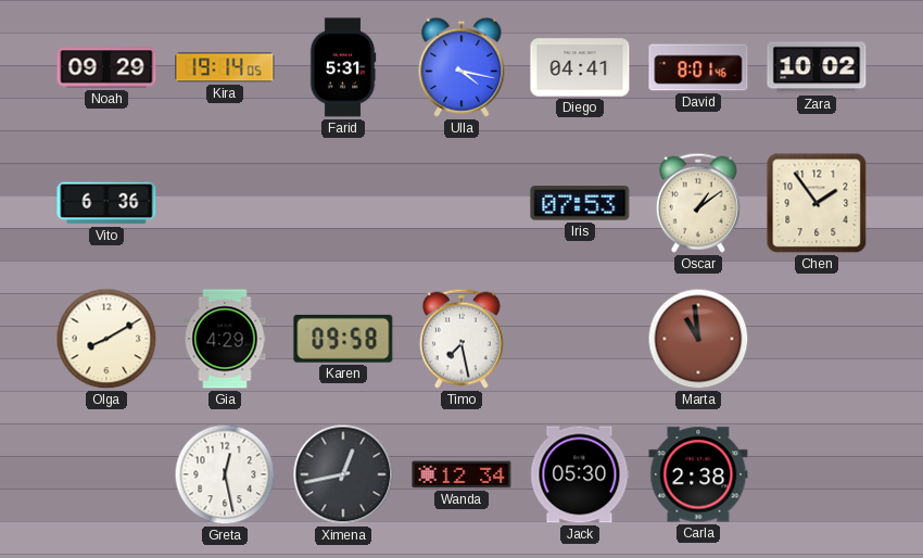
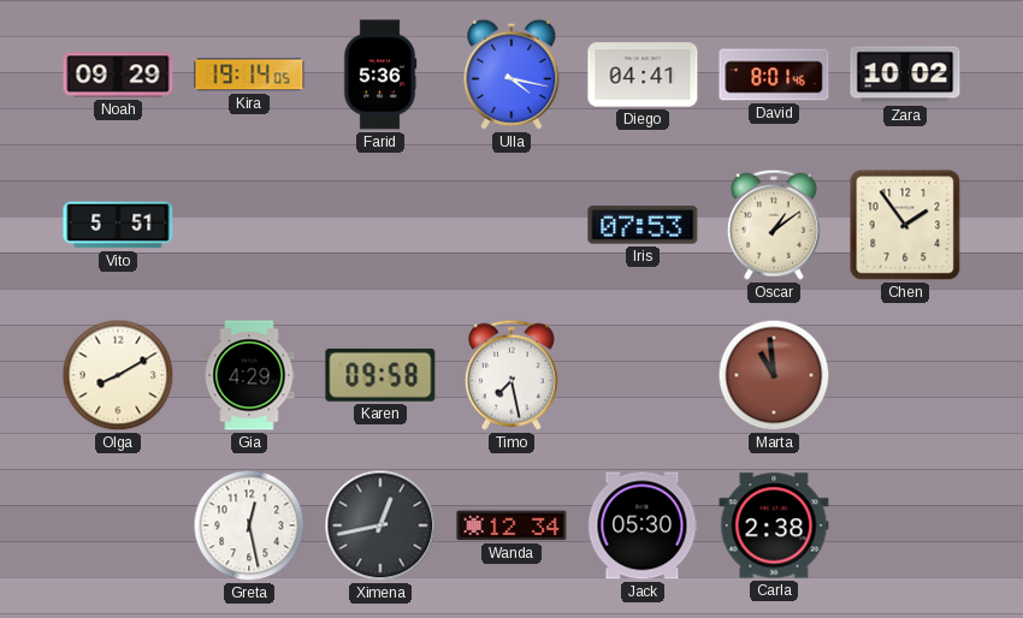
Farid: 5:31 -> 5:36 (380, 75)
Vito: 6:36 -> 5:51 (118, 225)
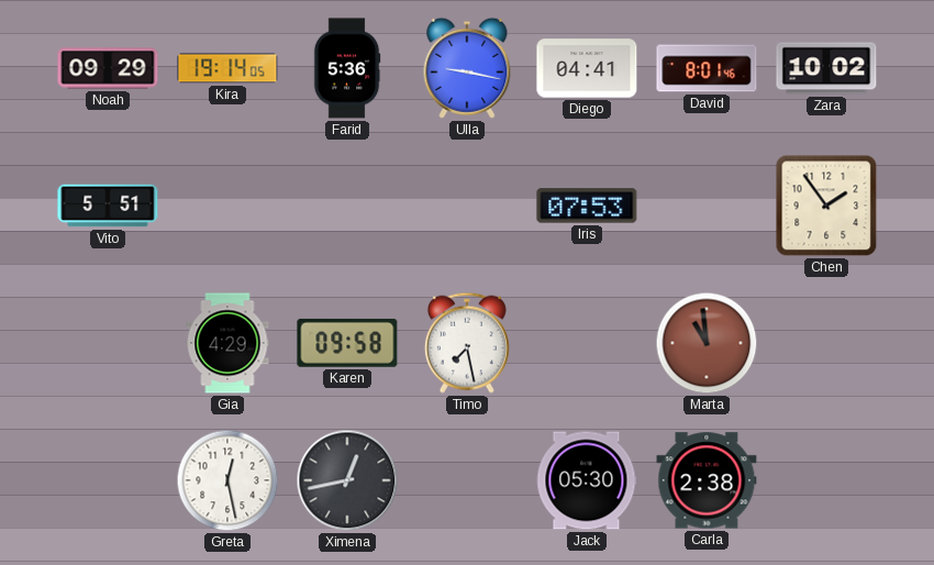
Ulla: 4:17 -> 9:17 (467, 68)
Oscar: 1:09 -> none (774, 225)
Olga: 8:10 -> none (118, 375)
Wanda: 12:34 -> none (512, 525)
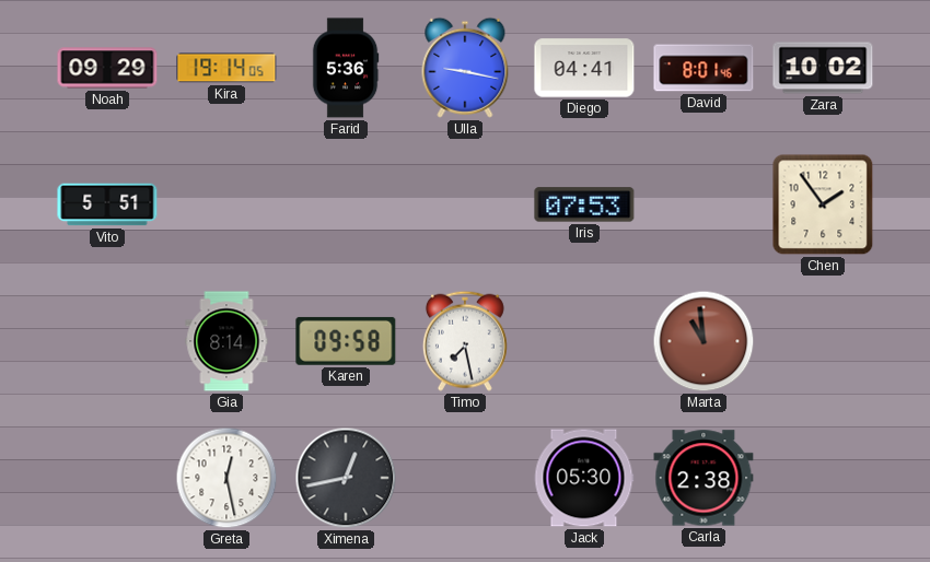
Gia: 4:29 -> 8:14 (226, 341)
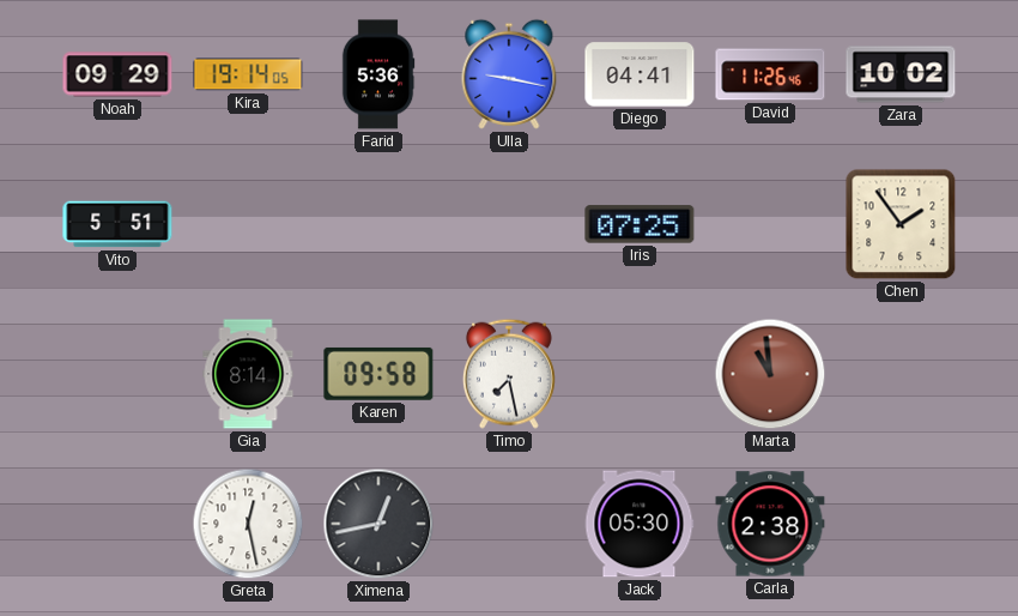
David: 8:01 -> 11:26 (770, 74)
Iris: 07:53 -> 07:25 (640, 224)
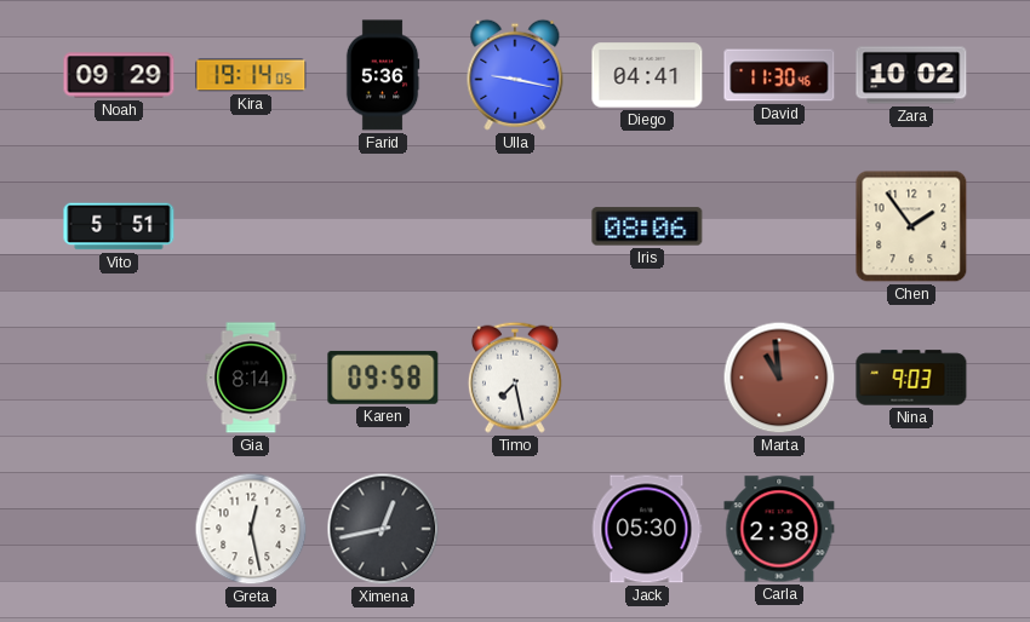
David: 11:26 -> 11:30 (779, 75)
Iris: 07:25 -> 08:06 (647, 226)
Nina: none -> 9:03 (911, 378)
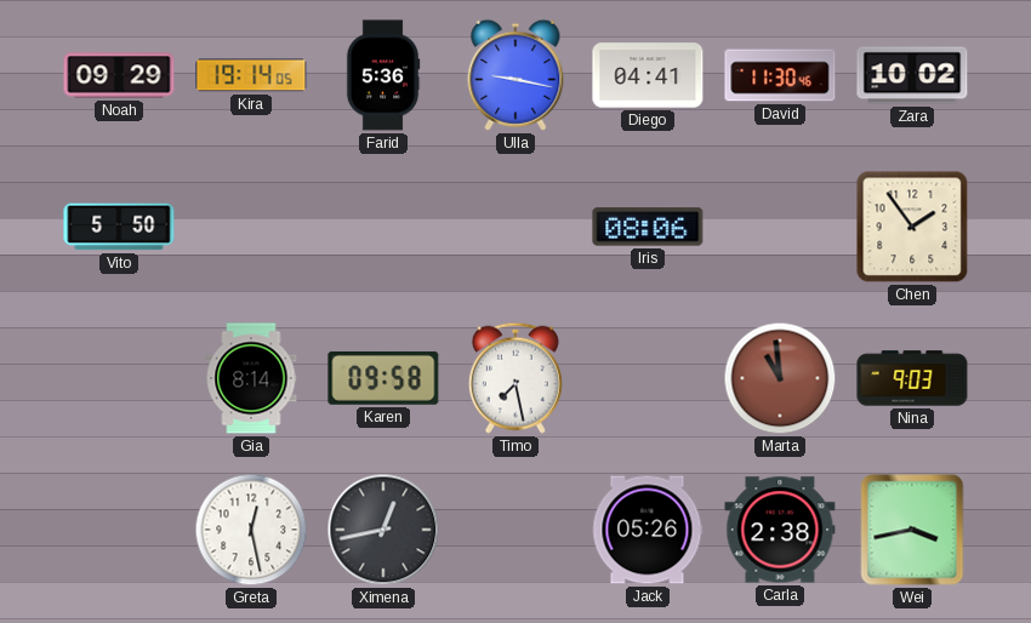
Vito: 5:51 -> 5:50 (119, 227)
Jack: 05:30 -> 05:26 (648, 530)
Wei: none -> 3:43 (912, 530)
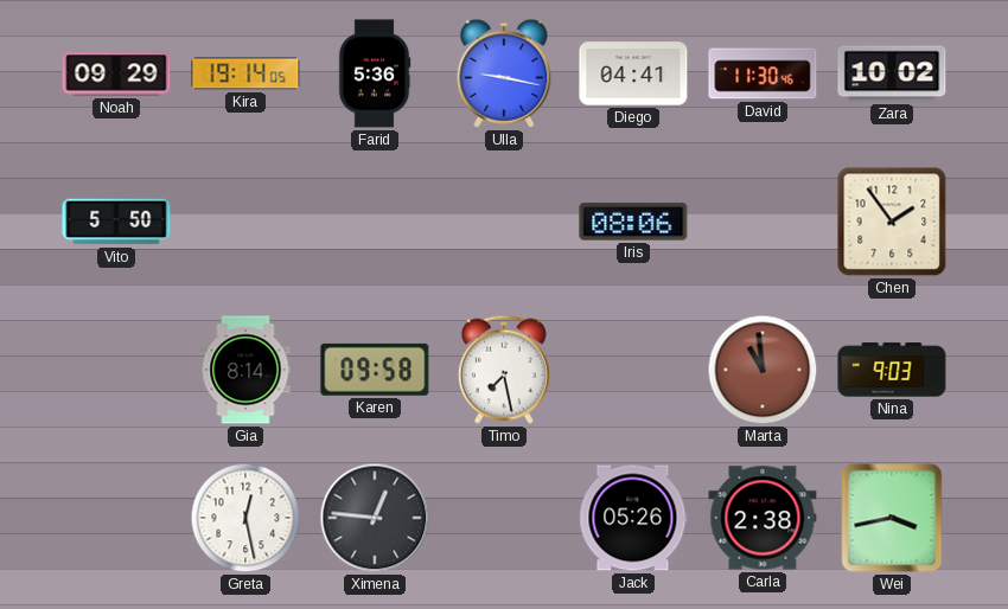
Ximena: 12:43 -> 12:46 (375, 518)
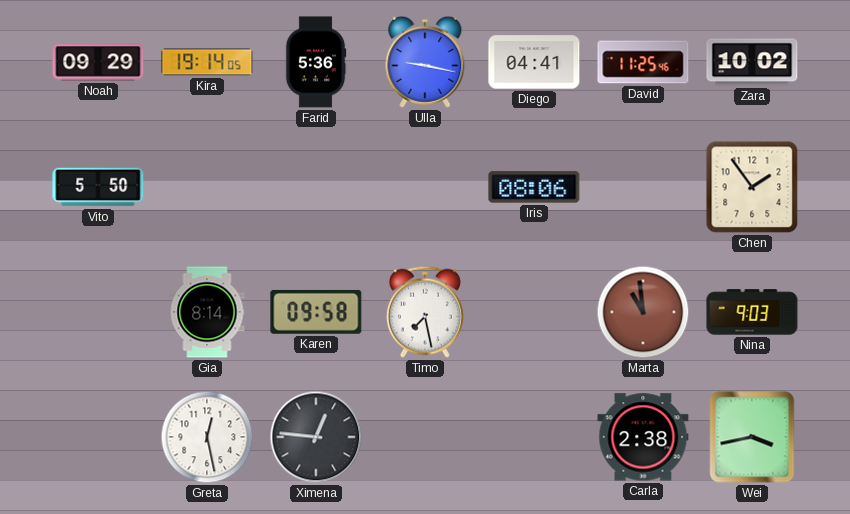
David: 11:30 -> 11:25 (643, 62)
Jack: 05:26 -> none (633, 518)
